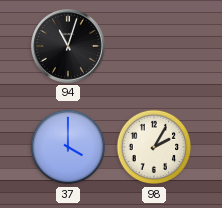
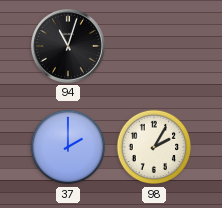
37: 4:00 -> 2:00 (68, 147)
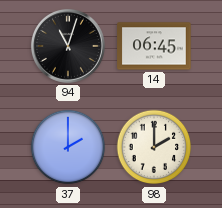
14: none -> 06:45 (154, 46)
98: 2:05 -> 2:00 (154, 147)
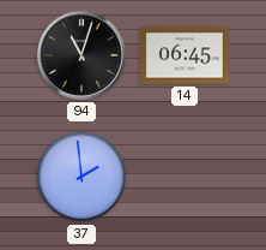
37: 2:00 -> 1:59 (81, 177)
98: 2:00 -> none (154, 147)
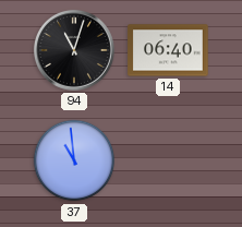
14: 06:45 -> 06:40 (168, 50)
37: 1:59 -> 10:59 (74, 160)
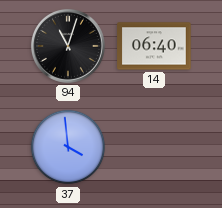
37: 10:59 -> 3:59 (68, 147)
